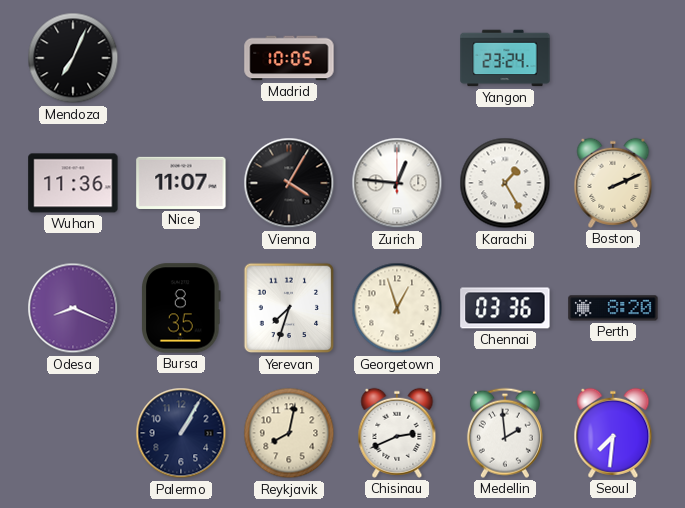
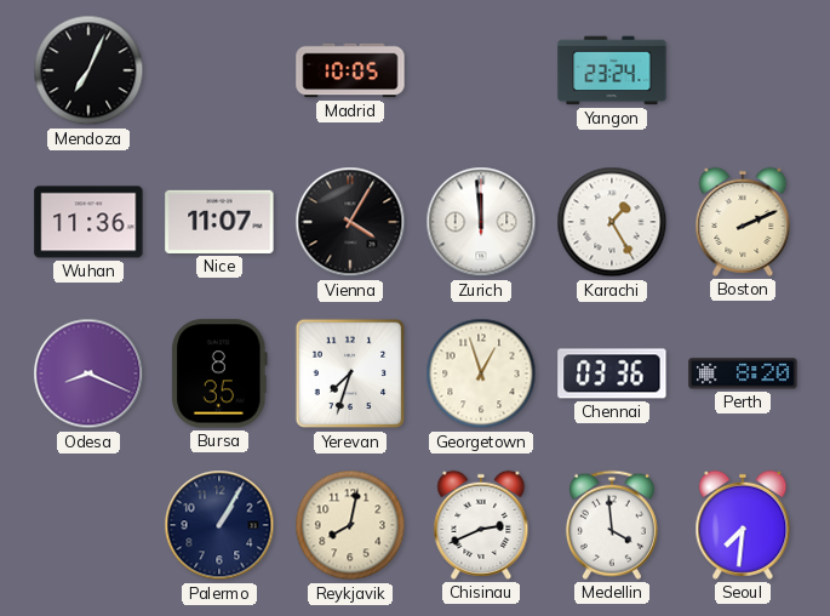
Zurich: 12:46 -> 11:59 (481, 222)
Medellin: 1:59 -> 3:59 (612, 525)
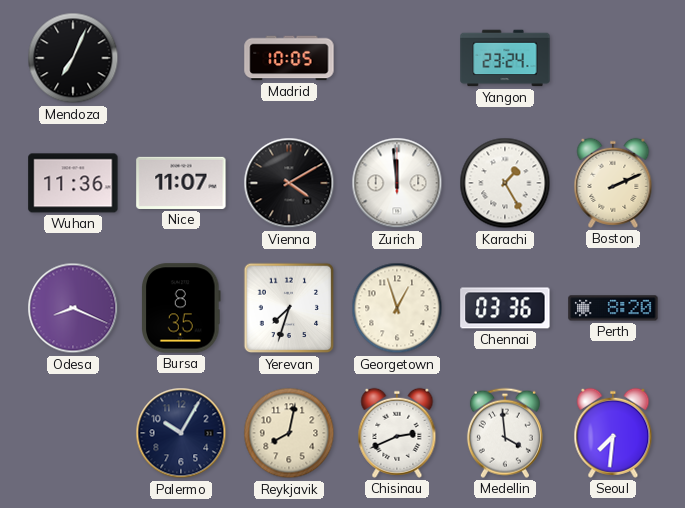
Vienna: 4:05 -> 4:10 (289, 183)
Palermo: 1:05 -> 10:05 (181, 433)
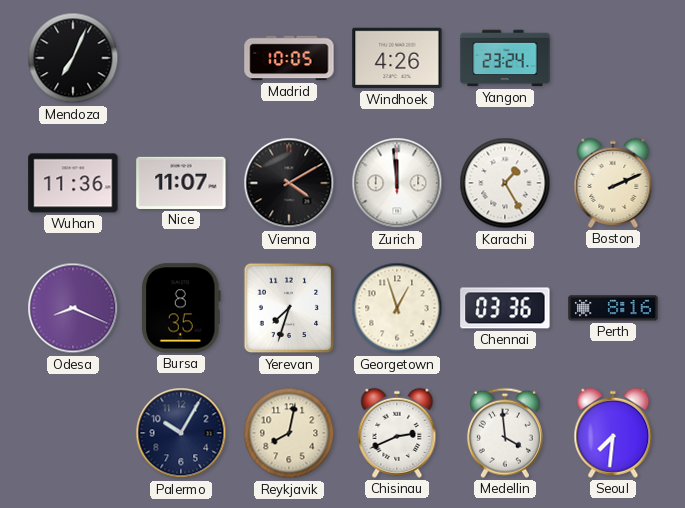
Windhoek: none -> 4:26 (397, 58)
Perth: 8:20 -> 8:16 (613, 308)
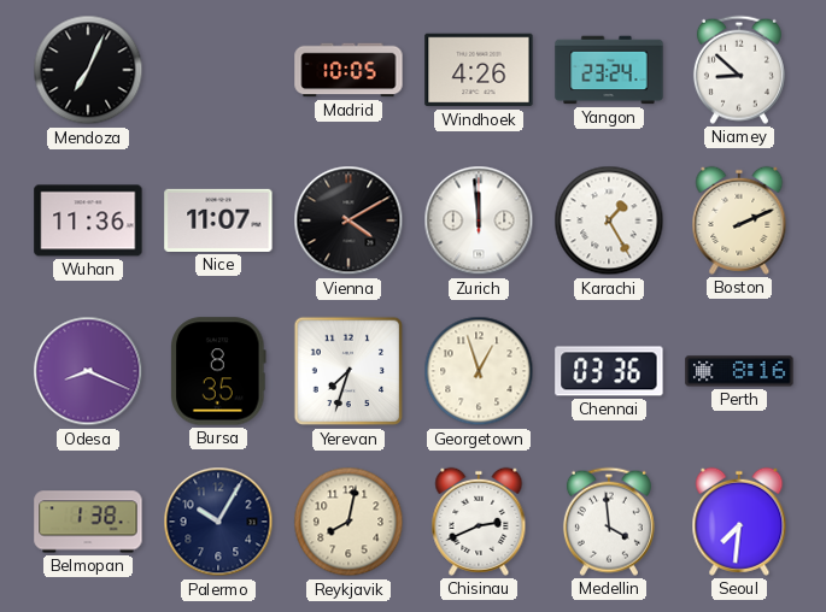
Niamey: none -> 8:52 (739, 70)
Belmopan: none -> 1:38 (88, 522)
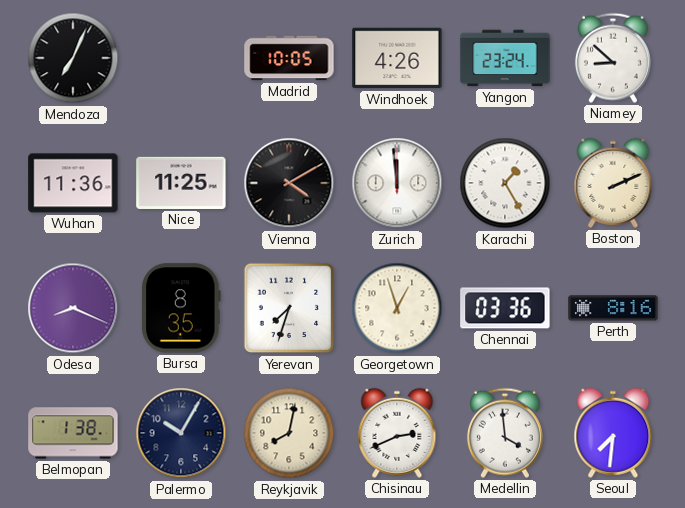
Nice: 11:07 -> 11:25 (181, 183)
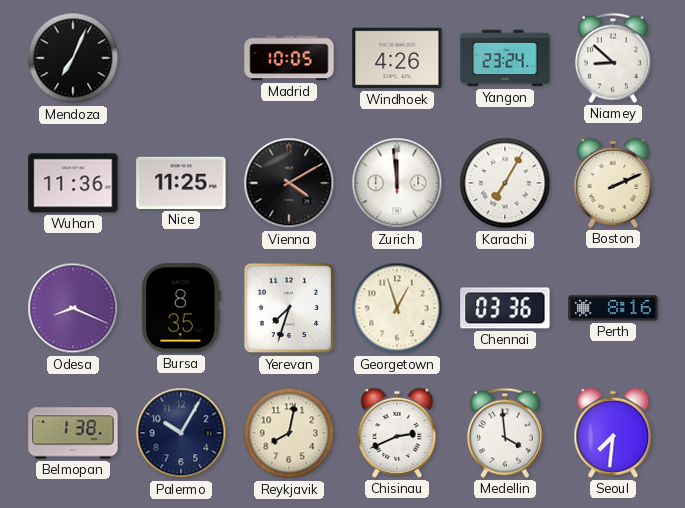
Karachi: 1:25 -> 7:05 (505, 183)
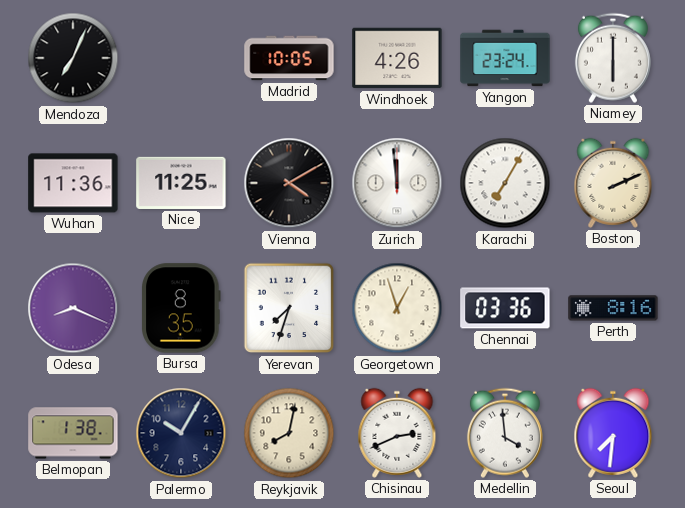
Niamey: 8:52 -> 6:00 (613, 58)
